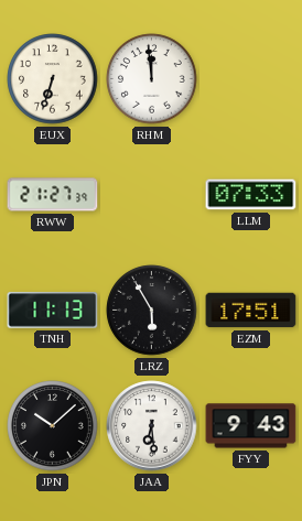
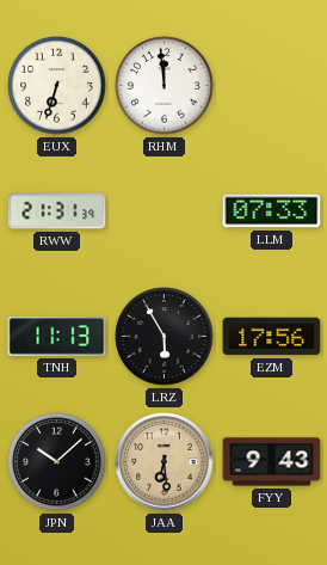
RWW: 21:27 -> 21:31 (57, 211)
EZM: 17:51 -> 17:56 (272, 337)
JAA dial: white -> champagne (165, 462)
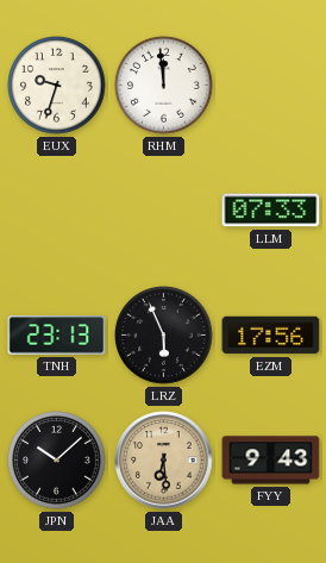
EUX: 6:33 -> 9:33 (57, 86)
RWW: 21:31 -> none (57, 211)
TNH: 11:13 -> 23:13 (57, 336)
LRZ: 5:55 -> 5:56 (164, 336)
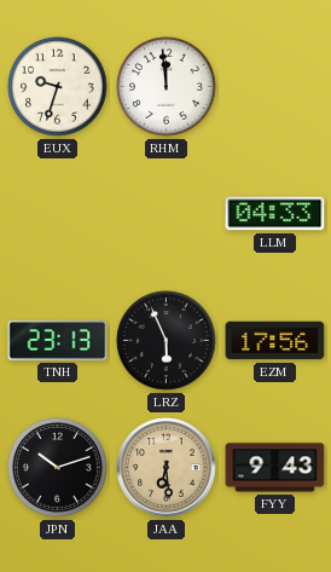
LLM: 07:33 -> 04:33 (275, 214)
JPN: 10:08 -> 10:12 (58, 468)
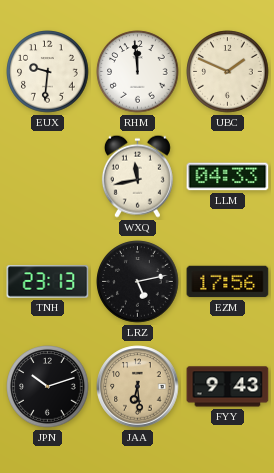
EUX: 9:33 -> 9:31 (48, 72)
UBC: none -> 1:49 (228, 72)
WXQ: none -> 11:43 (137, 176)
LRZ: 5:56 -> 5:13 (138, 282)
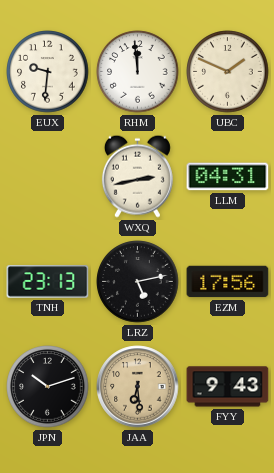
WXQ: 11:43 -> 2:43 (137, 176)
LLM: 04:33 -> 04:31 (228, 177)
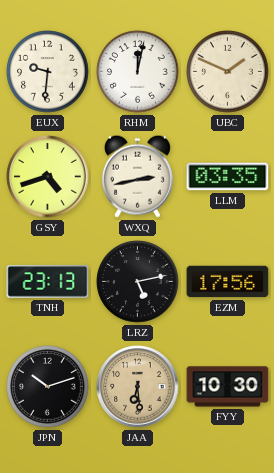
RHM: 11:59 -> 12:02 (138, 72)
GSY: none -> 4:42 (48, 177)
LLM: 04:31 -> 03:35 (228, 177)
FYY: 9:43 -> 10:30 (228, 387)
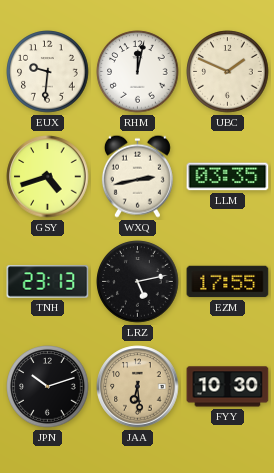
EZM: 17:56 -> 17:55 (228, 282)
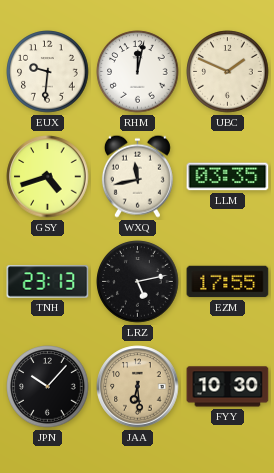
WXQ: 2:43 -> 11:43 (137, 176)
JPN: 10:12 -> 10:07 (48, 387)
